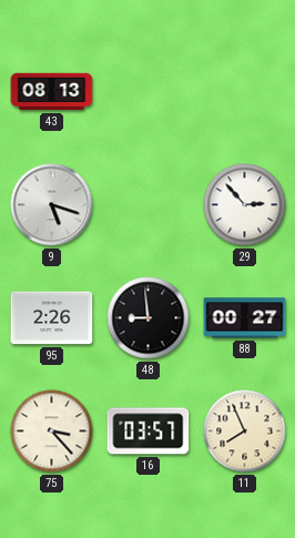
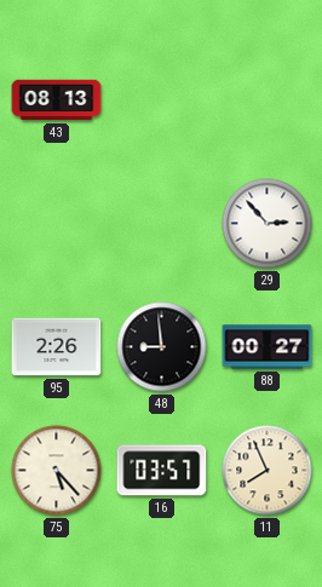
9: 5:18 -> none (52, 205)
75: 3:23 -> 5:23 (57, 471)
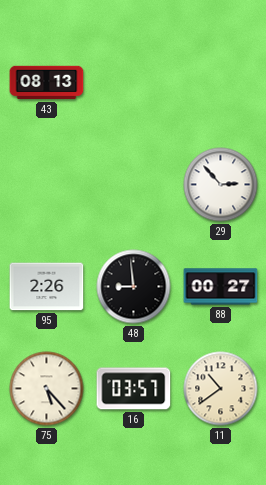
11: 7:56 -> 10:39 (221, 389)
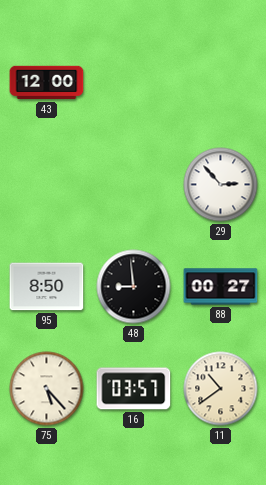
43: 08:13 -> 12:00 (47, 83)
95: 2:26 -> 8:50 (47, 287)
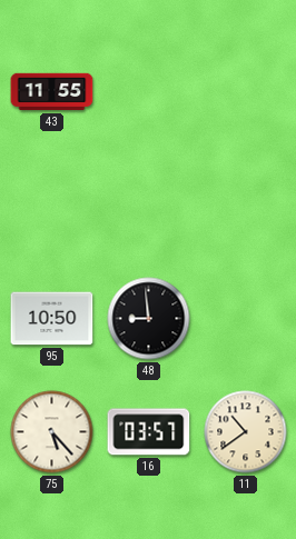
43: 12:00 -> 11:55 (52, 92)
29: 2:53 -> none (221, 185)
95: 8:50 -> 10:50 (52, 319)
88: 00:27 -> none (221, 287)
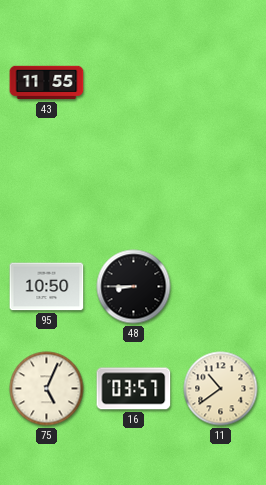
48: 8:59 -> 8:45 (134, 287)
75: 5:23 -> 5:04 (47, 389)
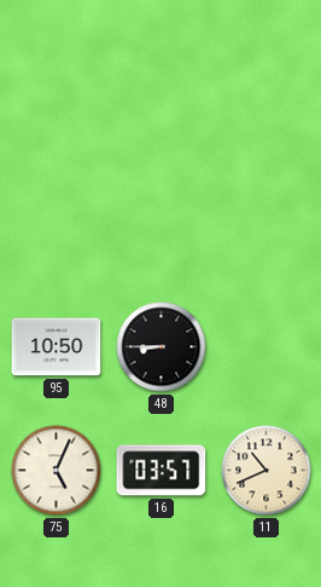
43: 11:55 -> none (47, 83)
11: 10:39 -> 10:41 (267, 471)
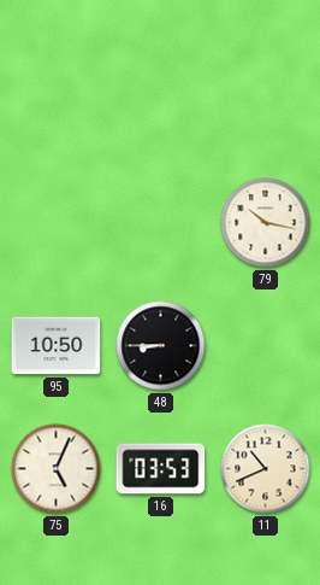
79: none -> 10:17 (266, 223)
16: 03:57 -> 03:53 (161, 469)
